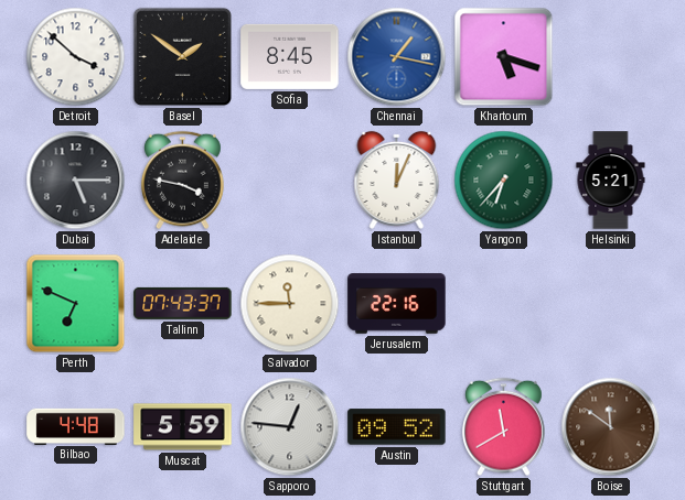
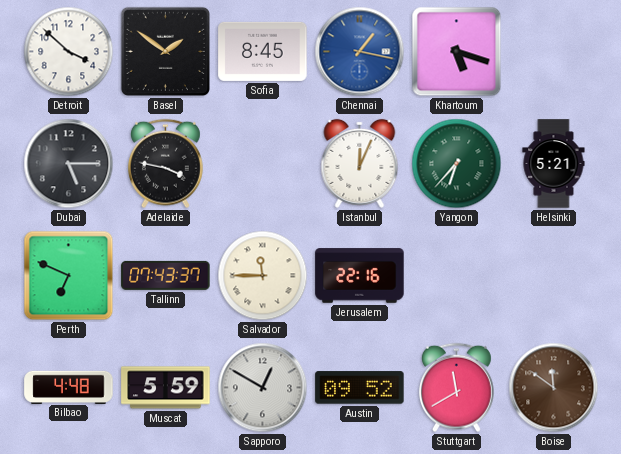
Sapporo: 12:46 -> 12:50 (263, 388)
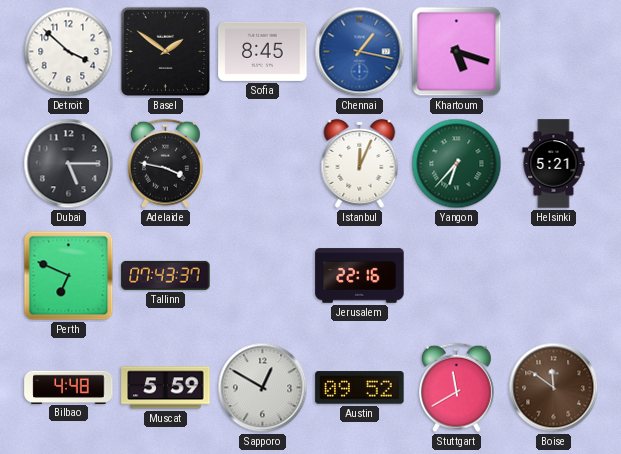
Salvador: 11:45 -> none (263, 276)
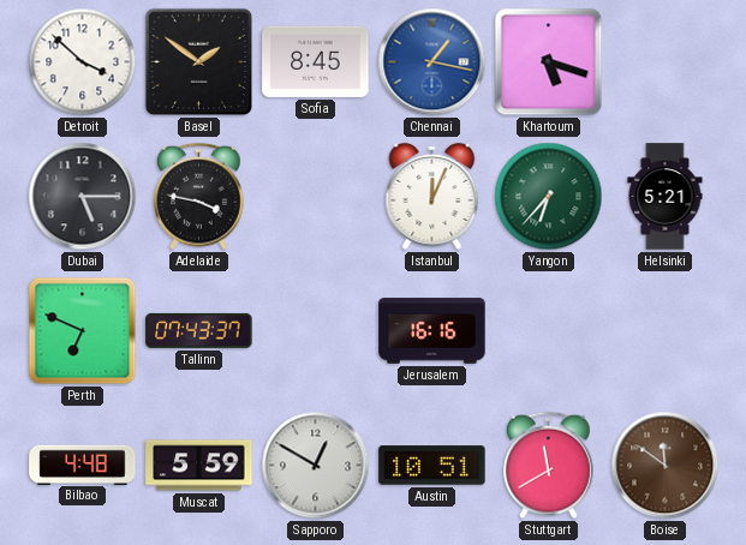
Jerusalem: 22:16 -> 16:16 (432, 331)
Austin: 09:52 -> 10:51 (432, 466)
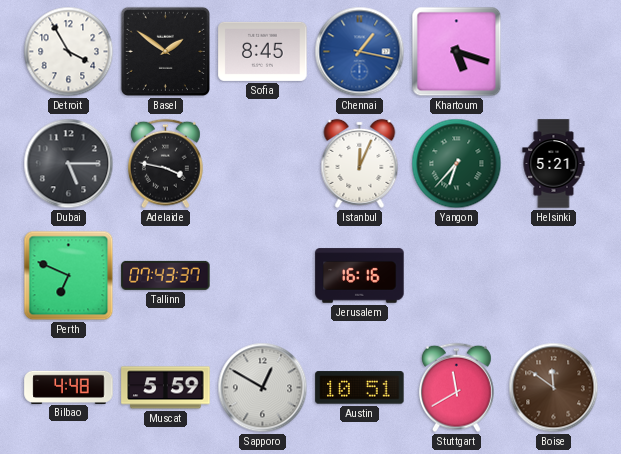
Detroit: 3:52 -> 3:55 (69, 52)
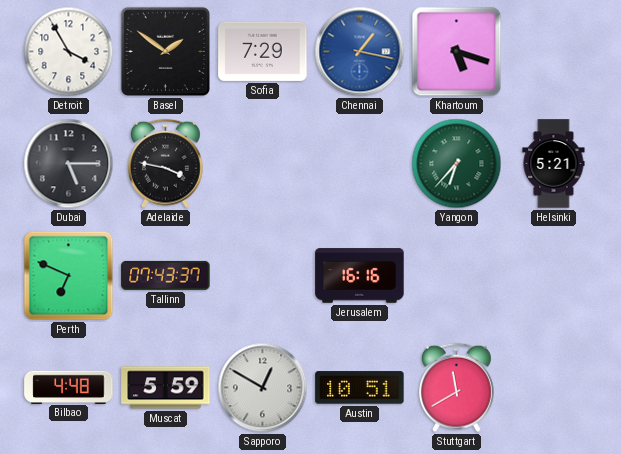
Sofia: 8:45 -> 7:29 (263, 51)
Istanbul: 12:04 -> none (360, 163)
Boise: 11:51 -> none (554, 388)
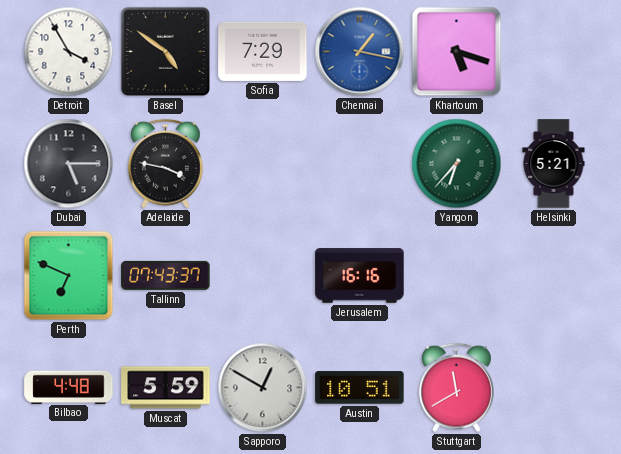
Basel: 1:51 -> 4:51 (165, 51)
